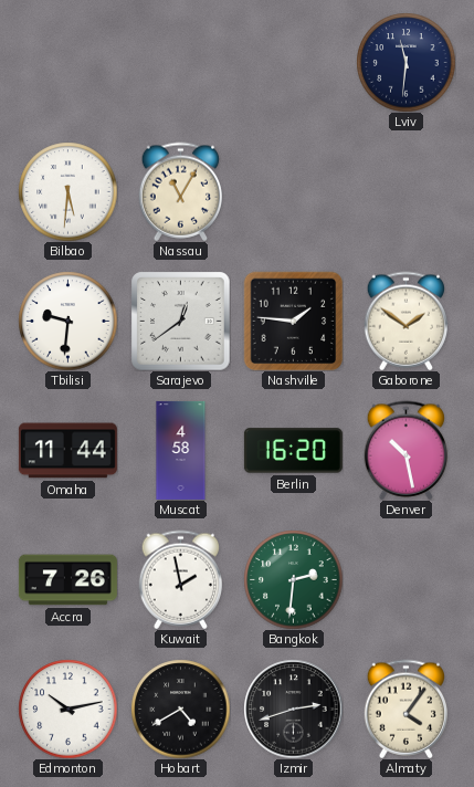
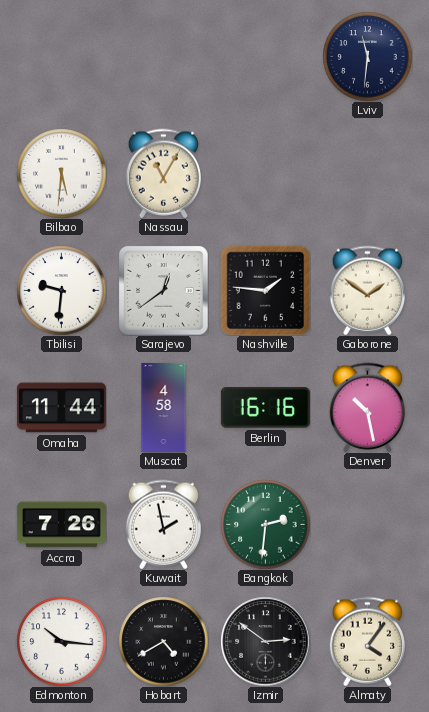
Berlin: 16:20 -> 16:16 (265, 408)
Edmonton: 10:13 -> 10:16 (61, 641)
Izmir: 2:42 -> 2:51 (265, 641)
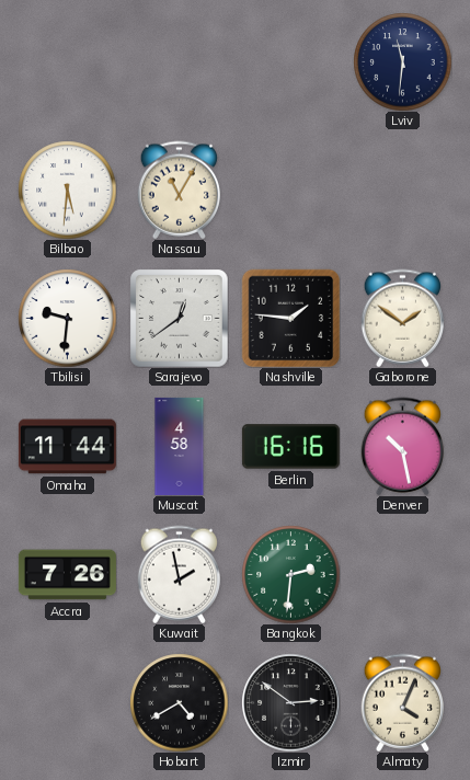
Edmonton: 10:16 -> none (61, 641)
Almaty: 4:06 -> 4:04 (402, 702)
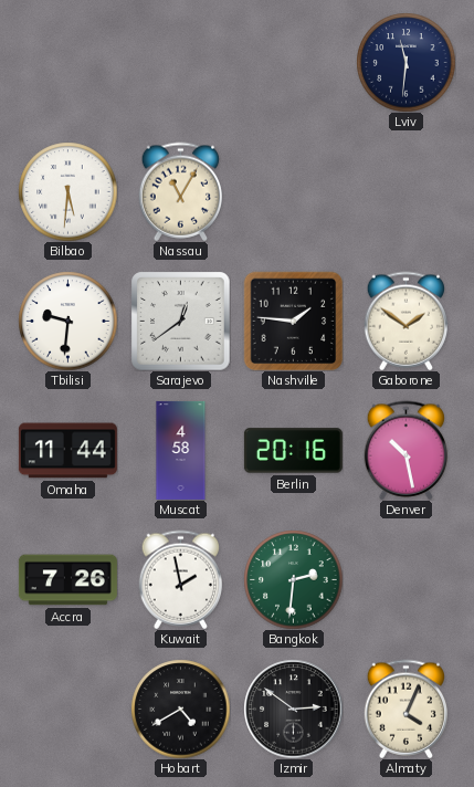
Berlin: 16:16 -> 20:16 (293, 451)
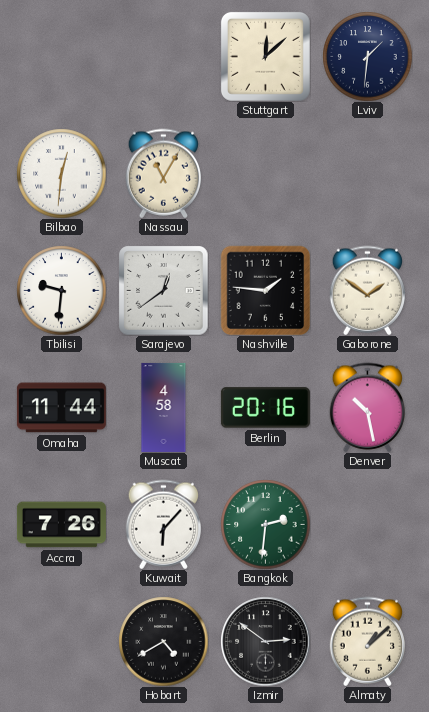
Stuttgart: none -> 12:08 (265, 56)
Lviv: 11:31 -> 1:31 (367, 56)
Bilbao: 5:31 -> 12:31 (61, 173)
Kuwait: 1:58 -> 6:07 (163, 524)
Almaty: 4:04 -> 1:08 (367, 641)
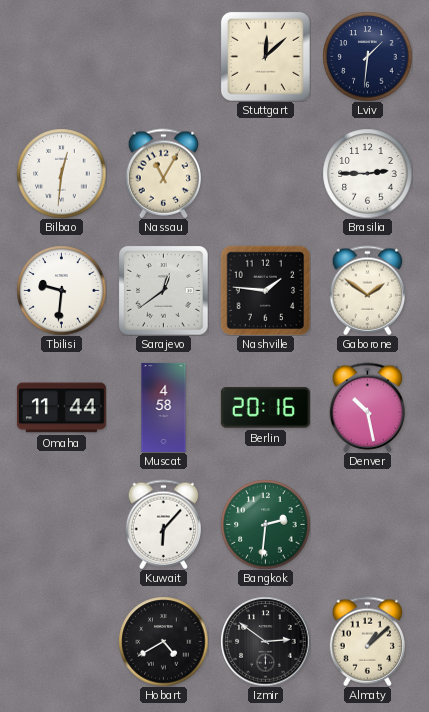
Brasilia: none -> 2:45 (367, 173)
Accra: 7:26 -> none (61, 525)
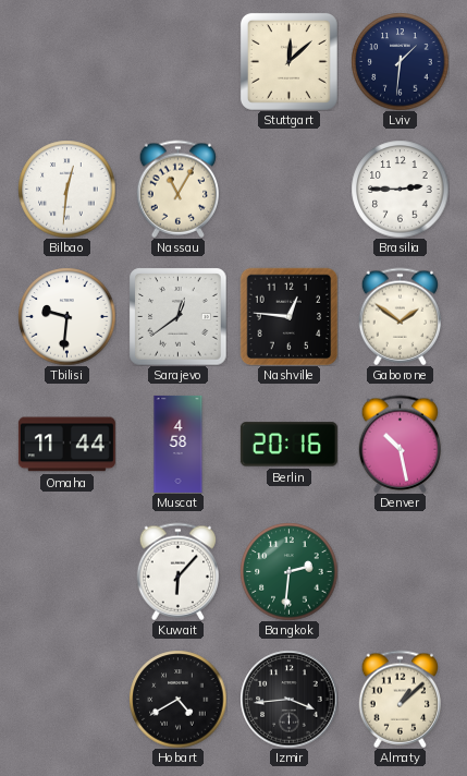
Nashville: 1:46 -> 12:46 (288, 316)
Izmir: 2:51 -> 3:44 (288, 699)
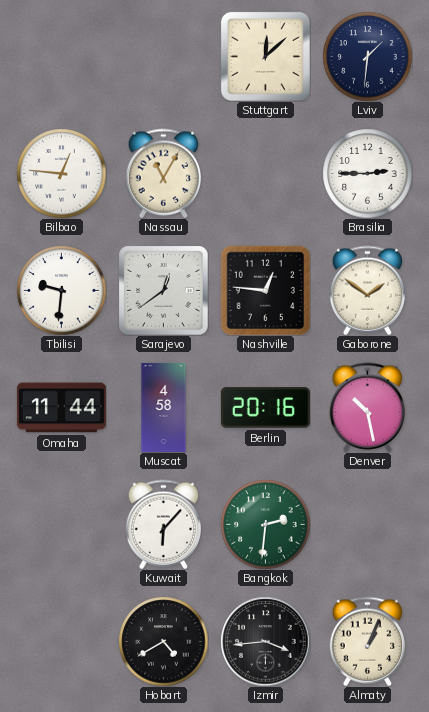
Bilbao: 12:31 -> 12:46 (61, 173)
Almaty: 1:08 -> 1:04 (367, 641)
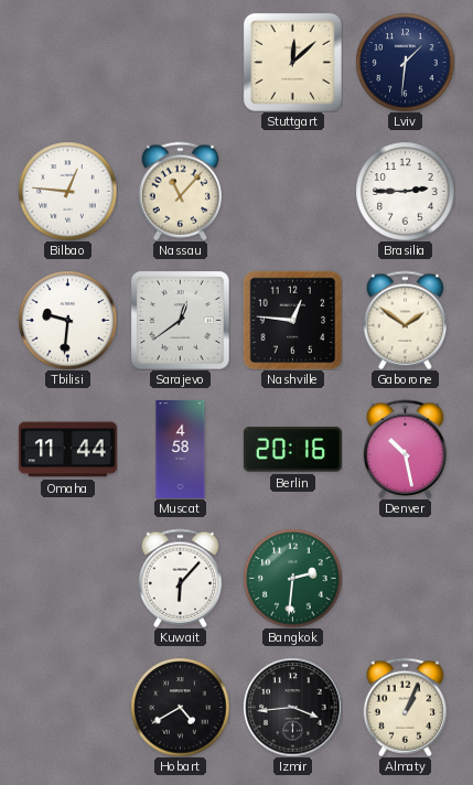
Nassau: 11:05 -> 11:07 (180, 191)
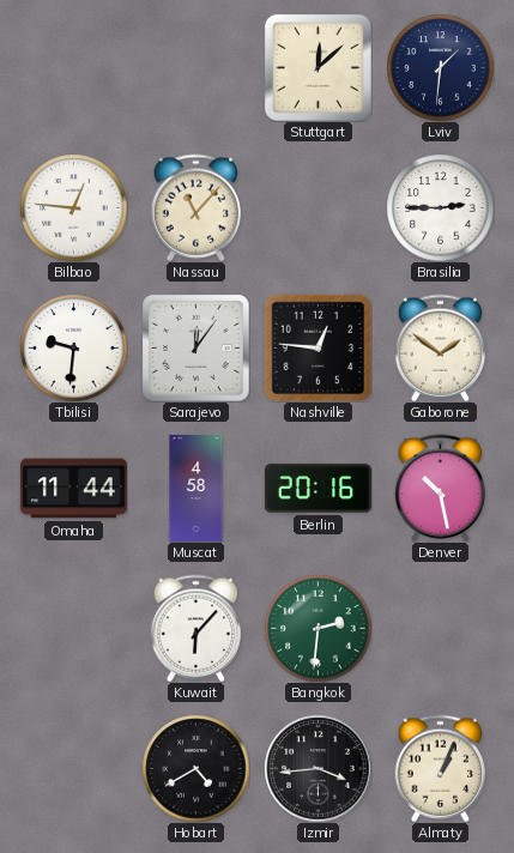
Sarajevo: 12:39 -> 12:06 (195, 347)
